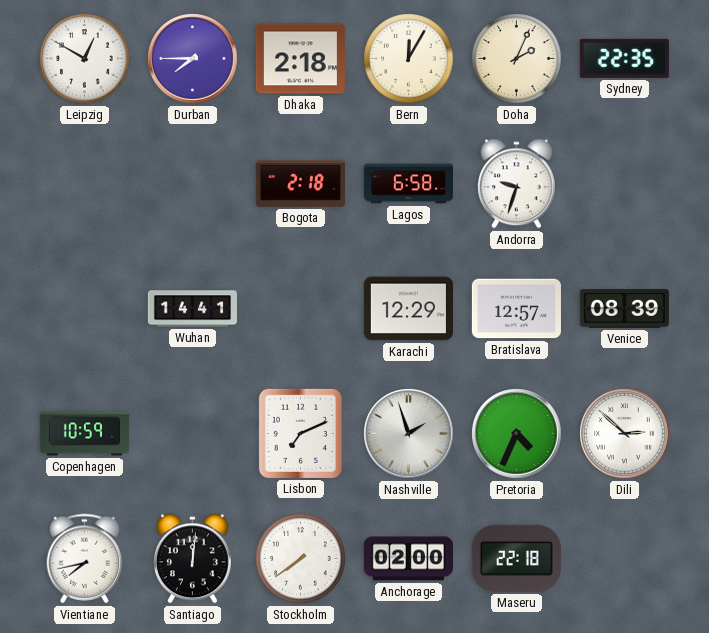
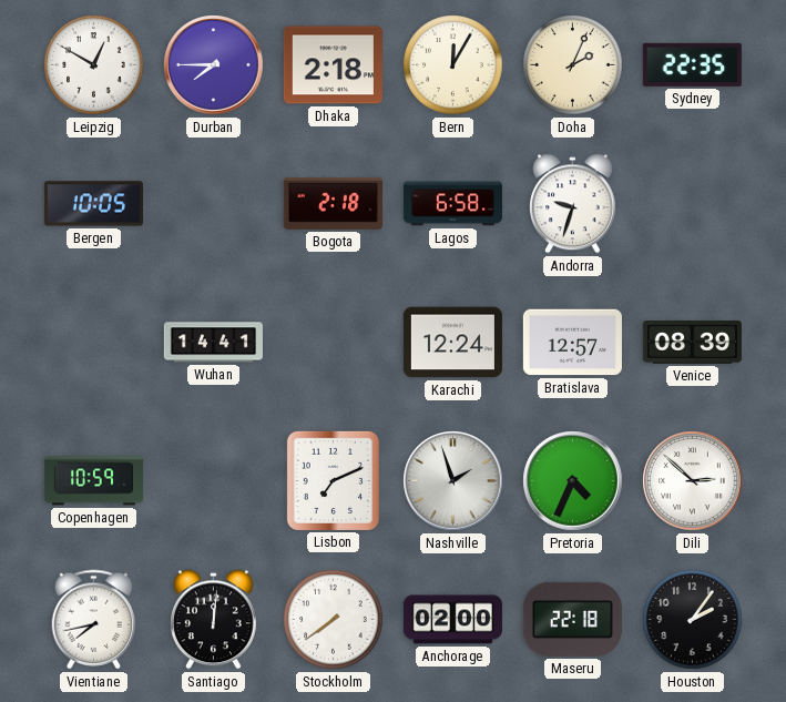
Bergen: none -> 10:05 (93, 204)
Karachi: 12:29 -> 12:24 (452, 343)
Houston: none -> 2:06 (693, 620)
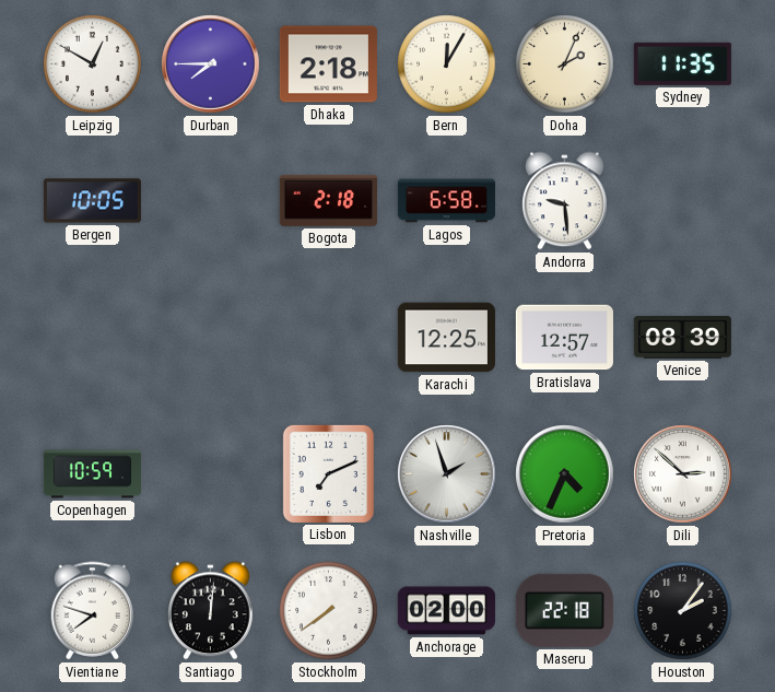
Sydney: 22:35 -> 11:35 (682, 63)
Andorra: 9:33 -> 9:29 (565, 201)
Wuhan: 14:41 -> none (213, 343)
Karachi: 12:24 -> 12:25 (446, 338)
Vientiane: 7:43 -> 7:48 (93, 611)
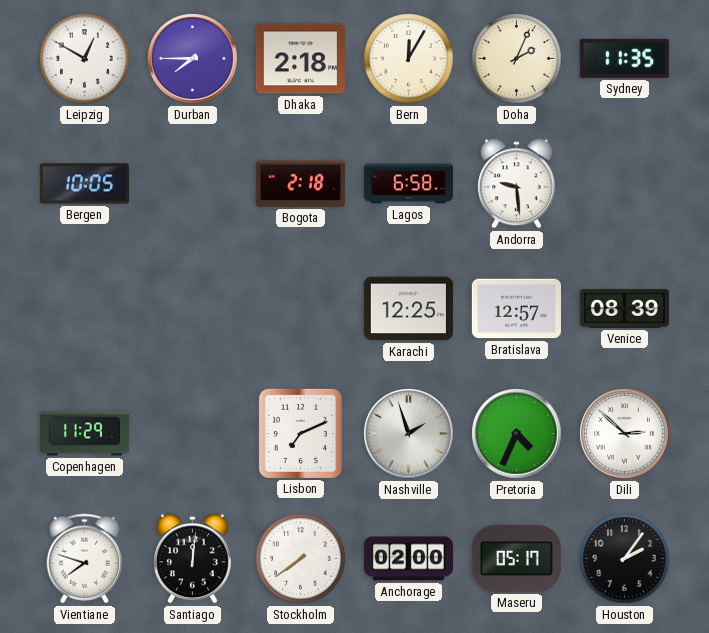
Copenhagen: 10:59 -> 11:29 (84, 434)
Maseru: 22:18 -> 05:17 (516, 558)
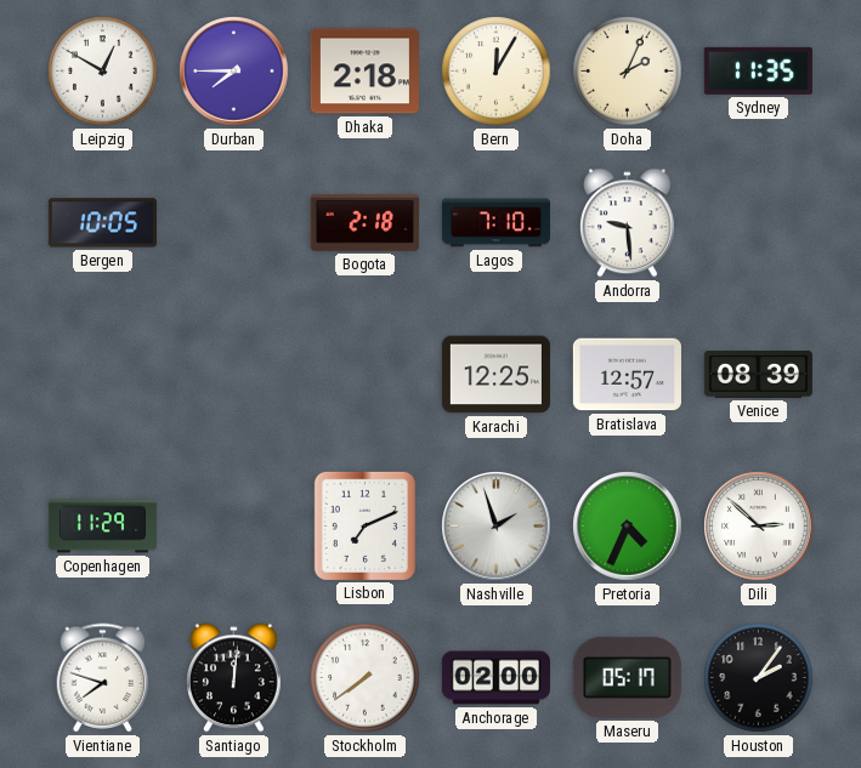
Lagos: 6:58 -> 7:10 (495, 223)
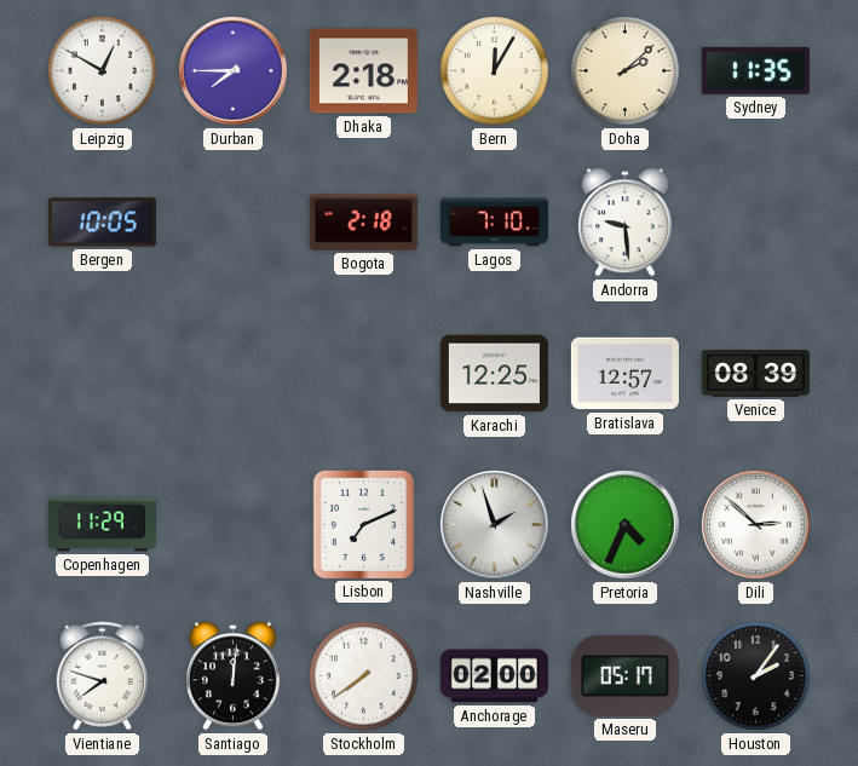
Doha: 2:04 -> 2:08 (626, 71)
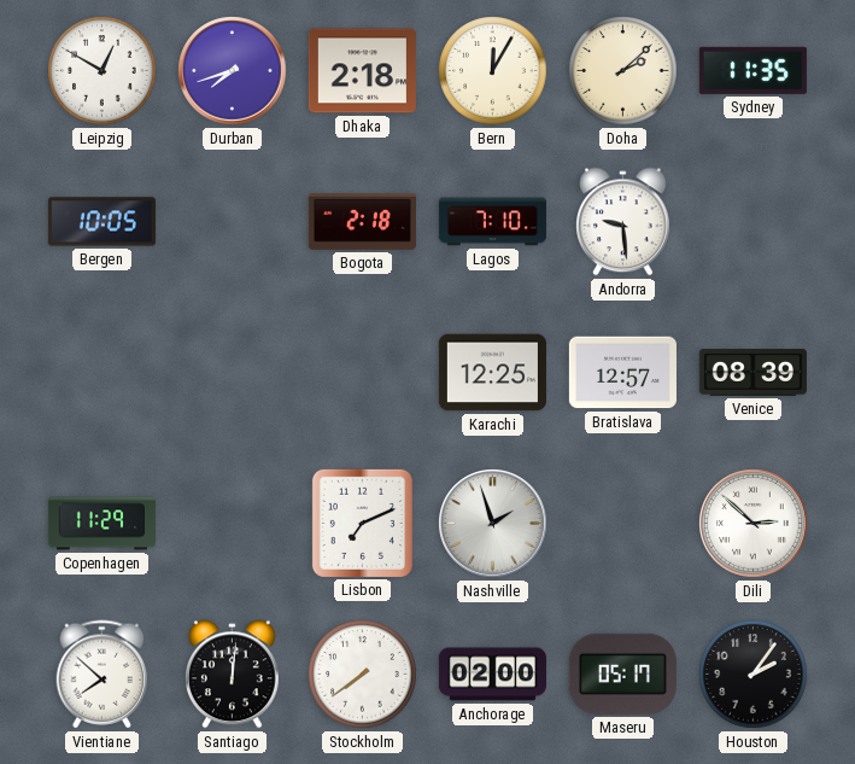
Durban: 7:45 -> 7:42 (233, 71)
Pretoria: 4:34 -> none (626, 525)
Vientiane: 7:48 -> 7:52 (103, 675)
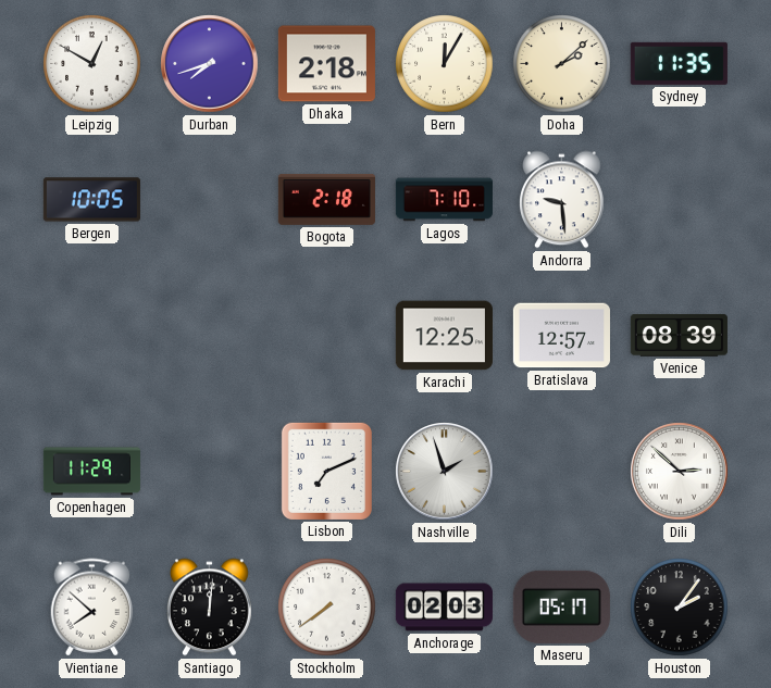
Anchorage: 02:00 -> 02:03 (444, 608)
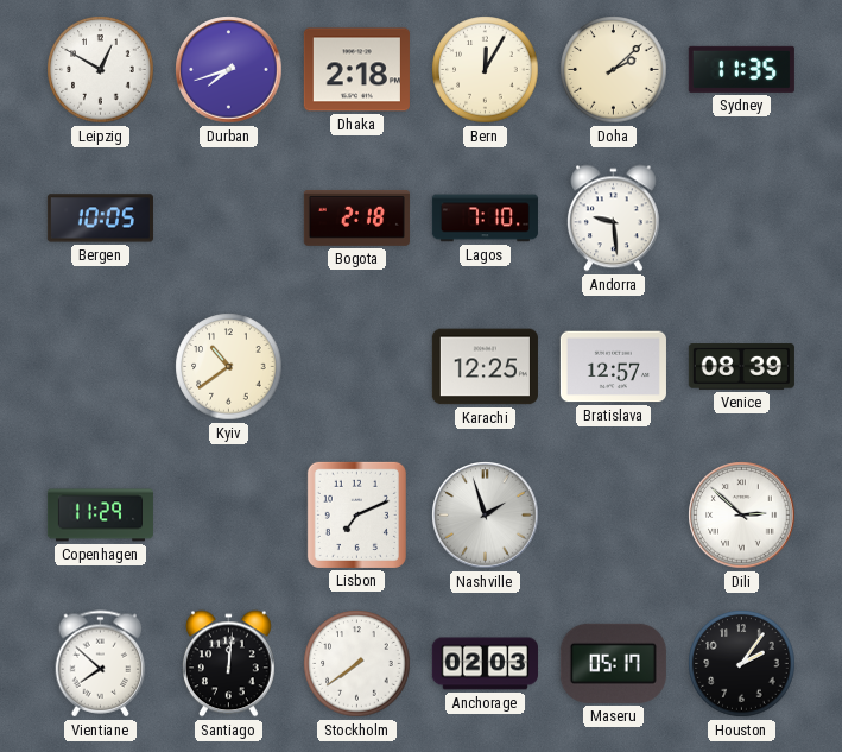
Kyiv: none -> 10:39 (229, 367)
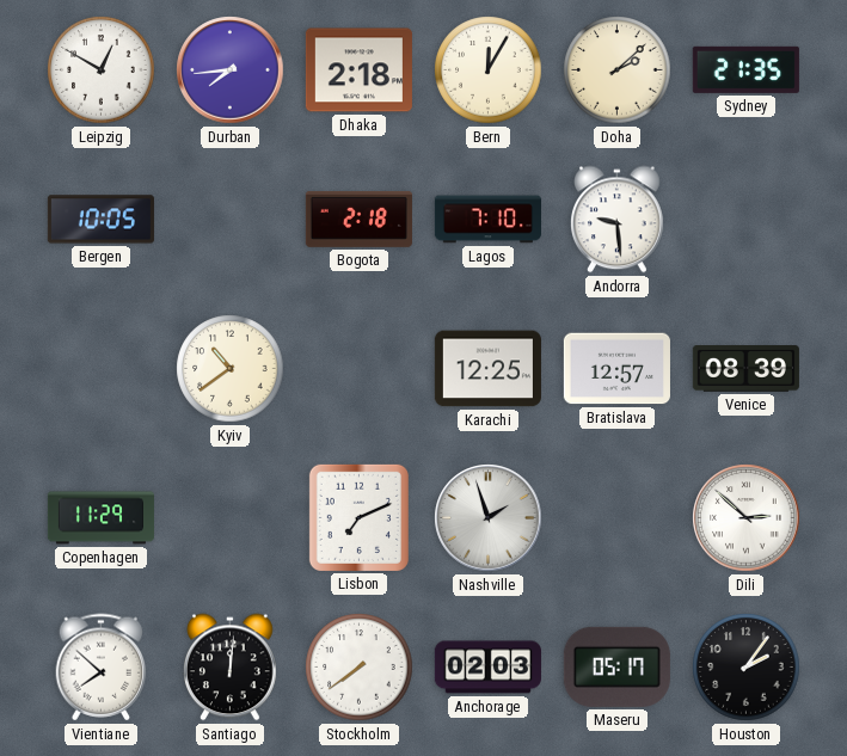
Durban: 7:42 -> 7:44 (231, 70)
Sydney: 11:35 -> 21:35 (745, 69)
